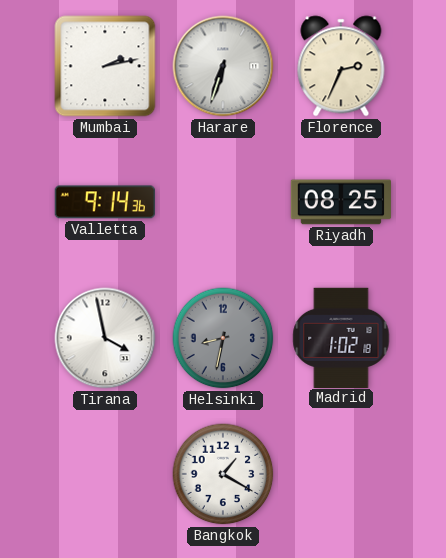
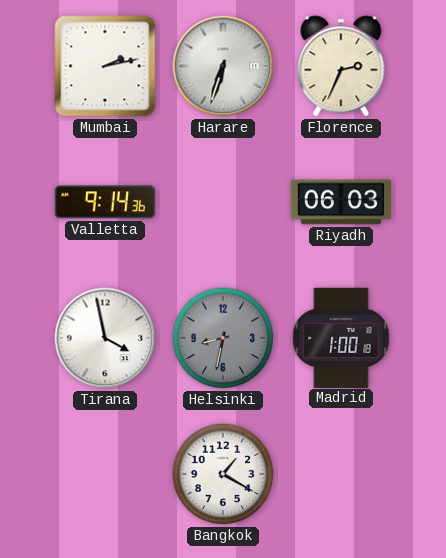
Riyadh: 08:25 -> 06:03 (340, 202)
Madrid: 1:02 -> 1:00 (341, 337)
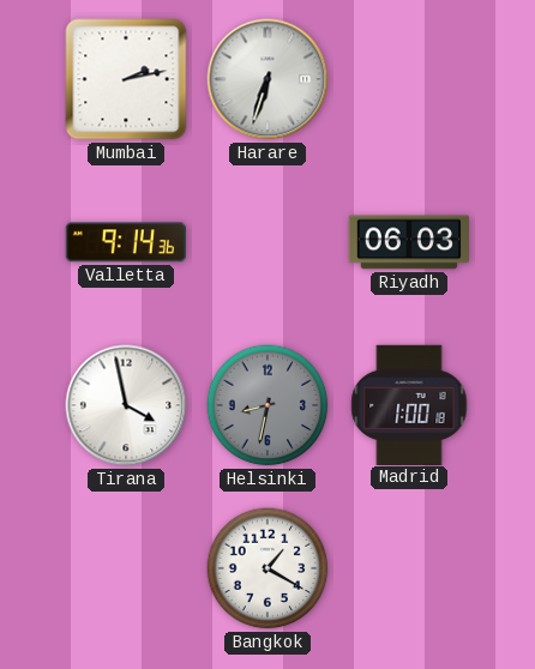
Florence: 2:34 -> none (341, 66)
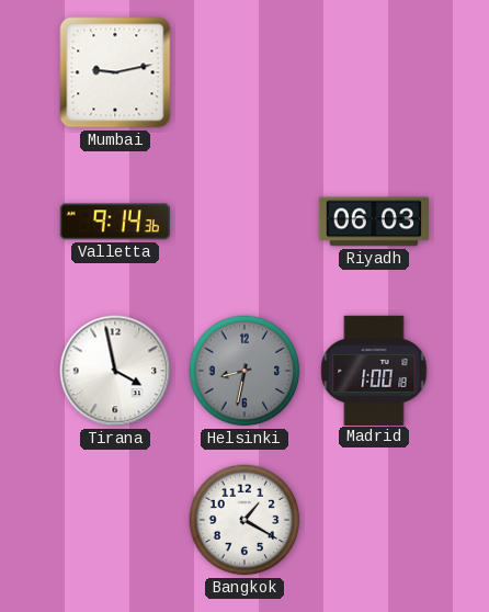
Mumbai: 2:13 -> 9:13 (115, 72)
Harare: 6:33 -> none (267, 79)
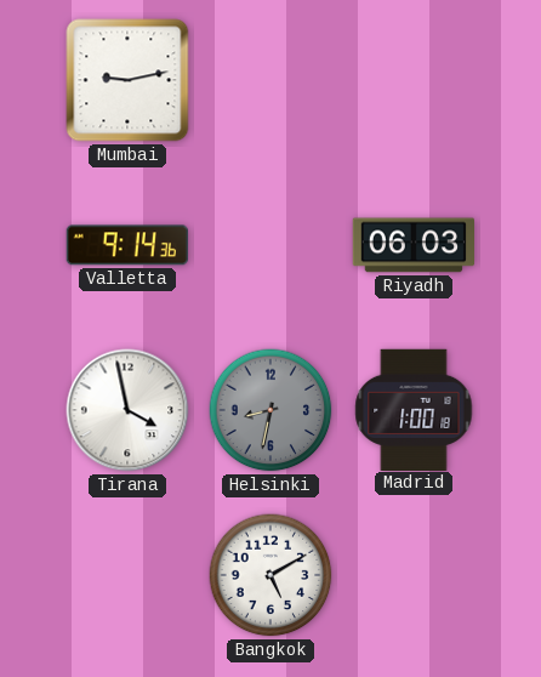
Bangkok: 1:20 -> 5:10 (270, 575)
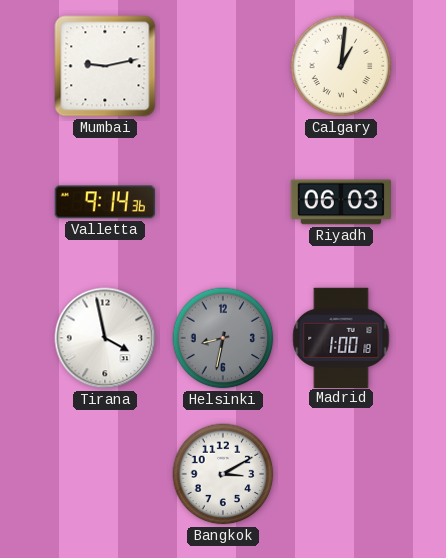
Calgary: none -> 1:01 (341, 66)
Bangkok: 5:10 -> 3:10 (223, 474)
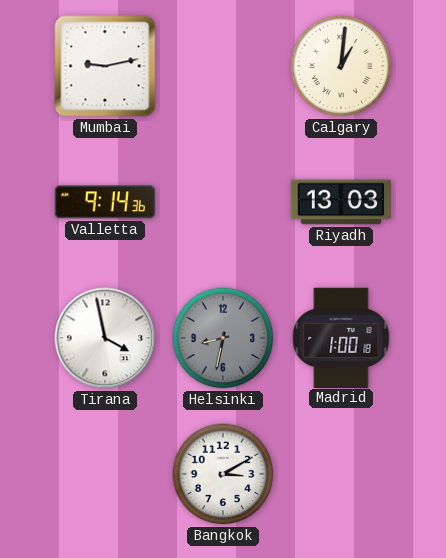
Riyadh: 06:03 -> 13:03 (340, 202)
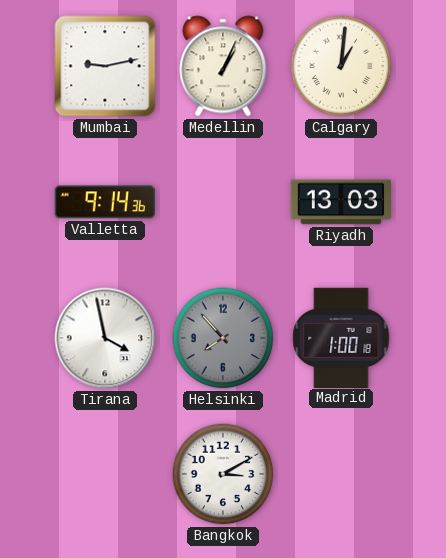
Medellin: none -> 1:04 (223, 66)
Helsinki: 8:32 -> 7:53 (223, 338)
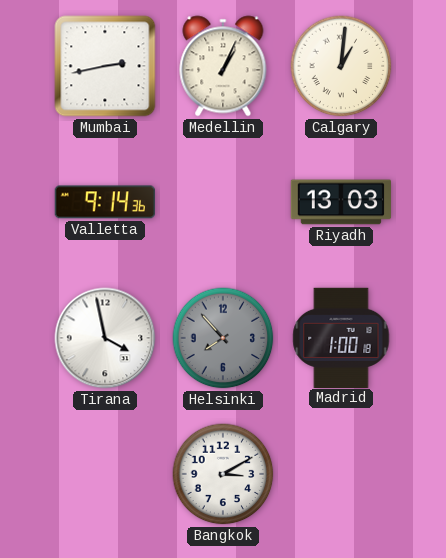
Mumbai: 9:13 -> 2:43 (105, 66)
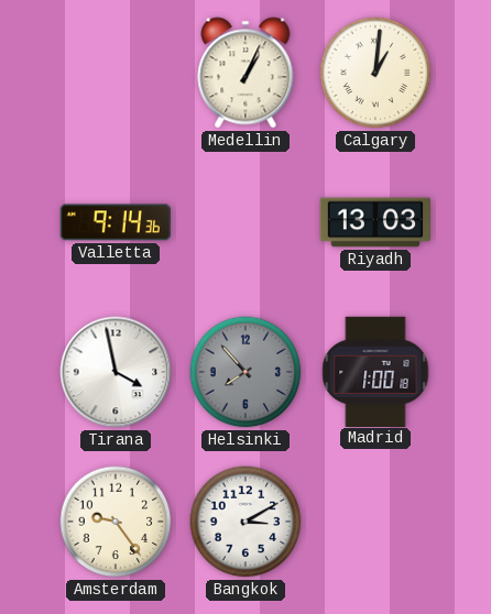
Mumbai: 2:43 -> none (105, 66)
Amsterdam: none -> 9:24 (116, 522)
